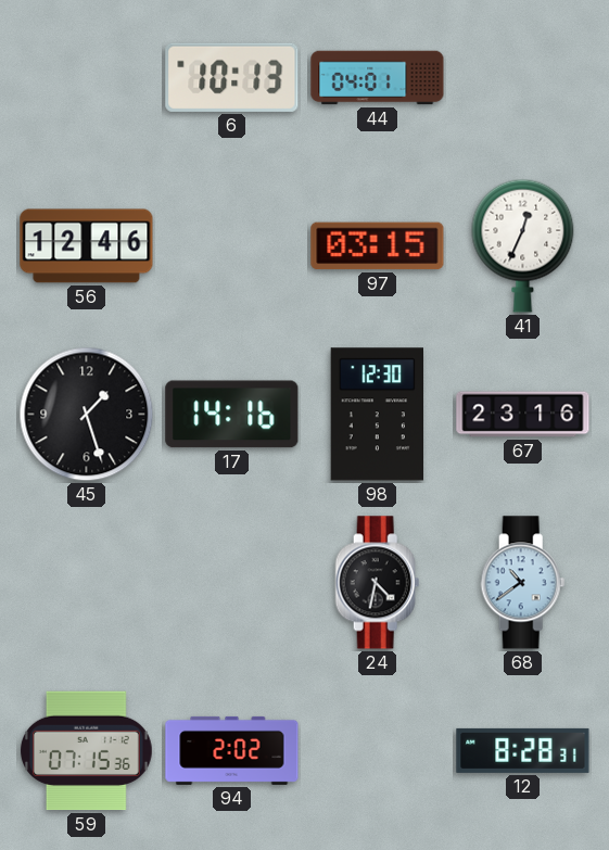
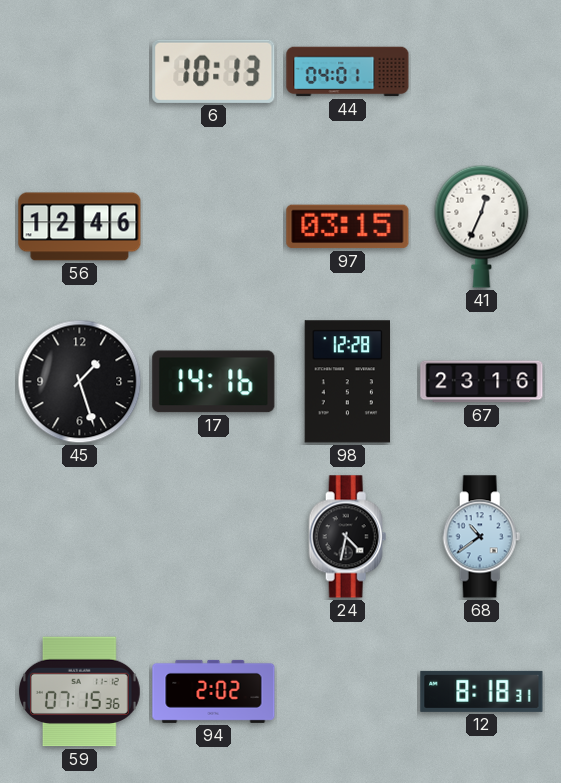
98: 12:30 -> 12:28 (347, 382)
12: 8:28 -> 8:18 (482, 691)
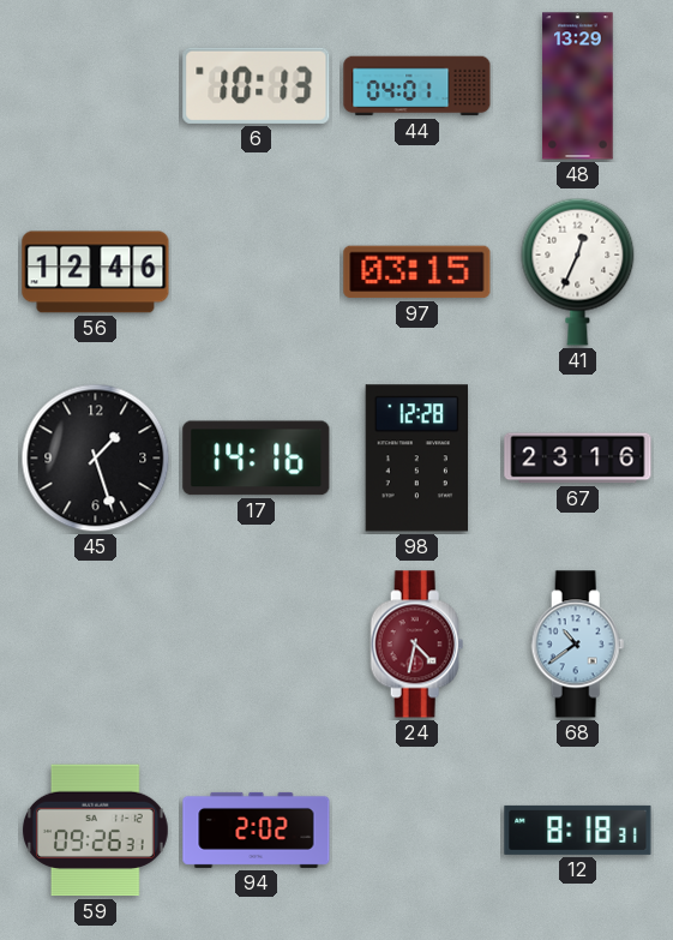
48: none -> 13:29 (578, 86)
24 dial: black -> burgundy (417, 645)
59: 07:15 -> 09:26 (96, 831)
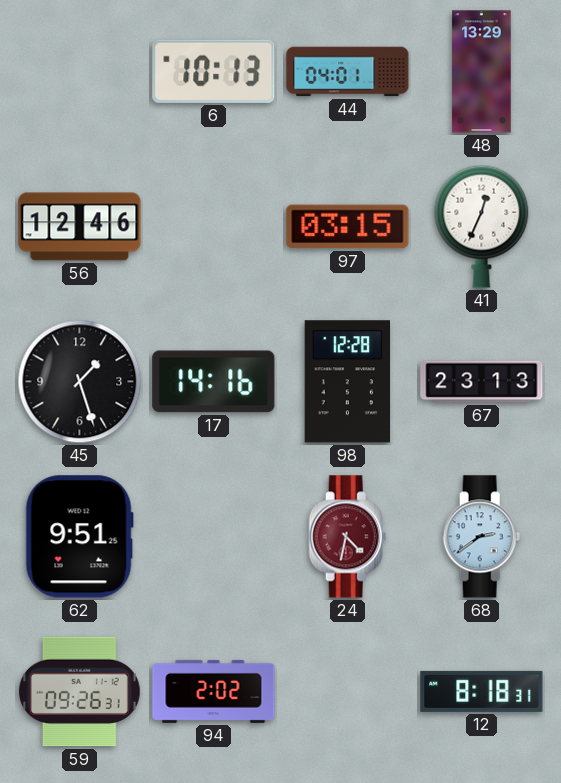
67: 23:16 -> 23:13 (482, 382)
62: none -> 9:51 (79, 537)
68: 10:39 -> 2:39 (482, 537)
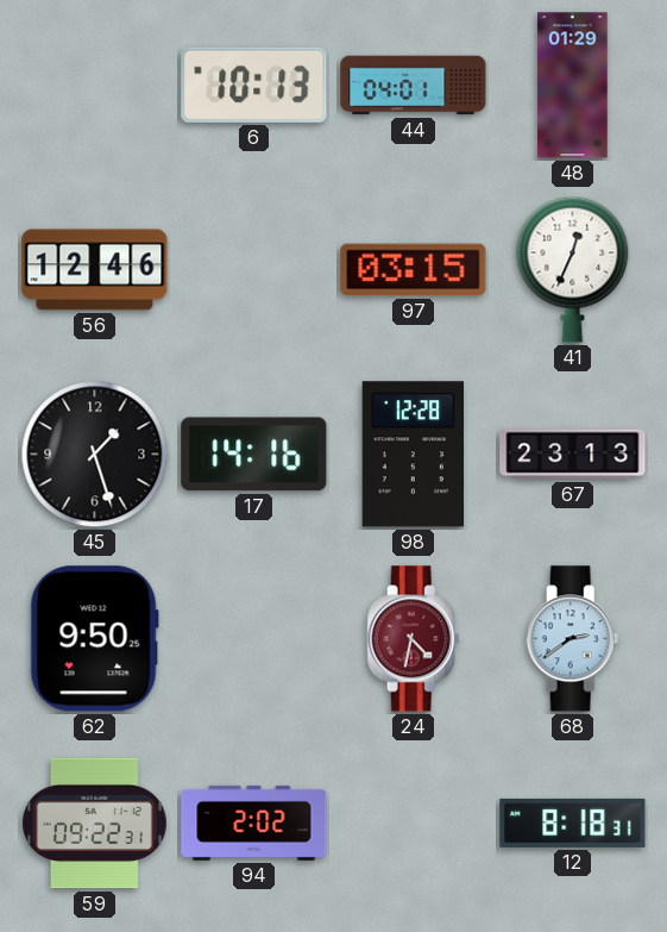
48: 13:29 -> 01:29 (573, 86)
62: 9:51 -> 9:50 (94, 639)
59: 09:26 -> 09:22 (95, 824)
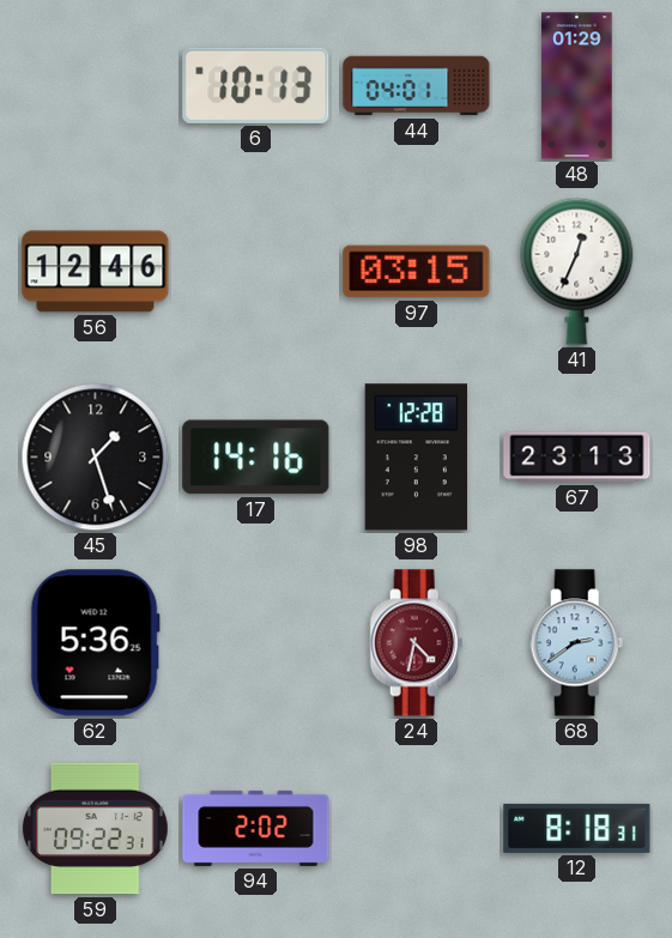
62: 9:50 -> 5:36 (95, 643)
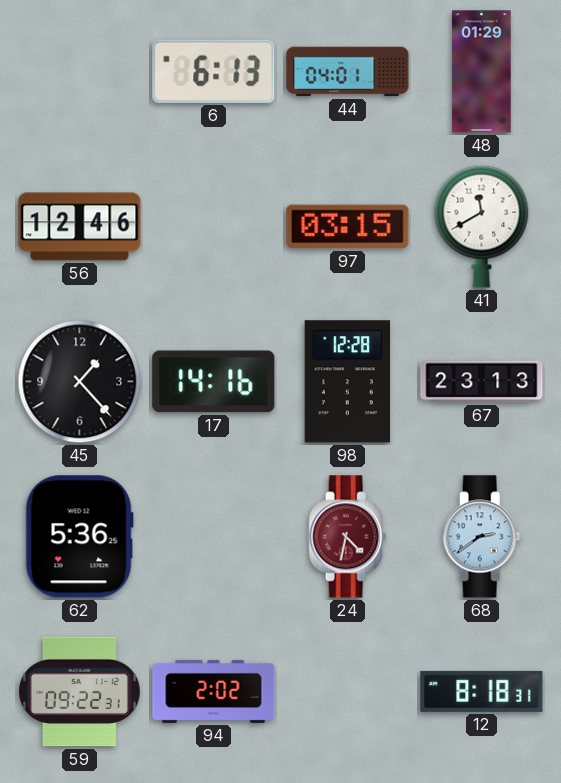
6: 10:13 -> 6:13 (214, 71)
41: 12:34 -> 11:40 (482, 226)
45: 1:27 -> 1:23 (80, 382)
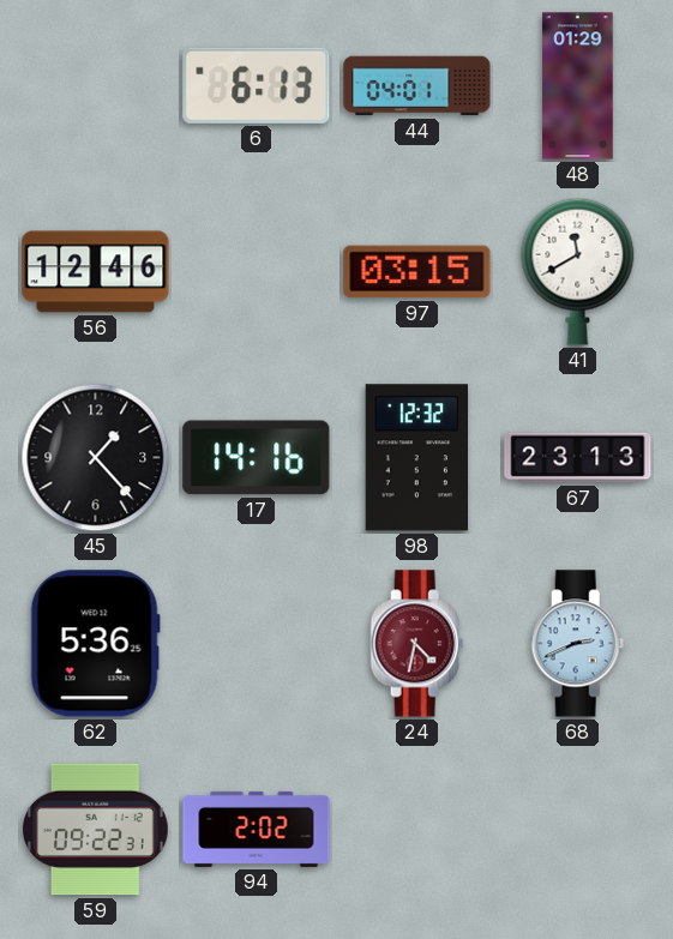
98: 12:28 -> 12:32 (416, 458)
68: 2:39 -> 2:41 (578, 644)
12: 8:18 -> none (482, 691)
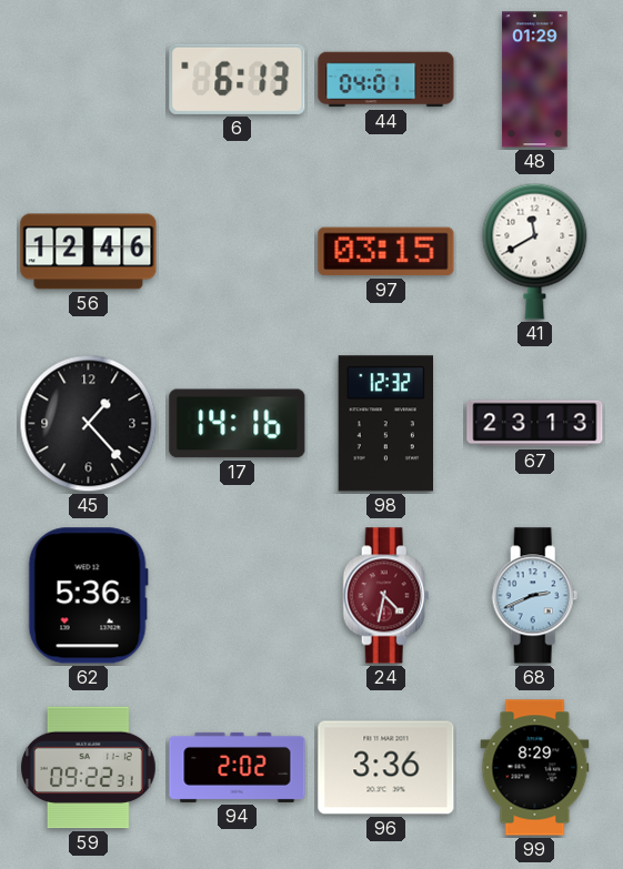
96: none -> 3:36 (386, 768)
99: none -> 8:29 (535, 768)
